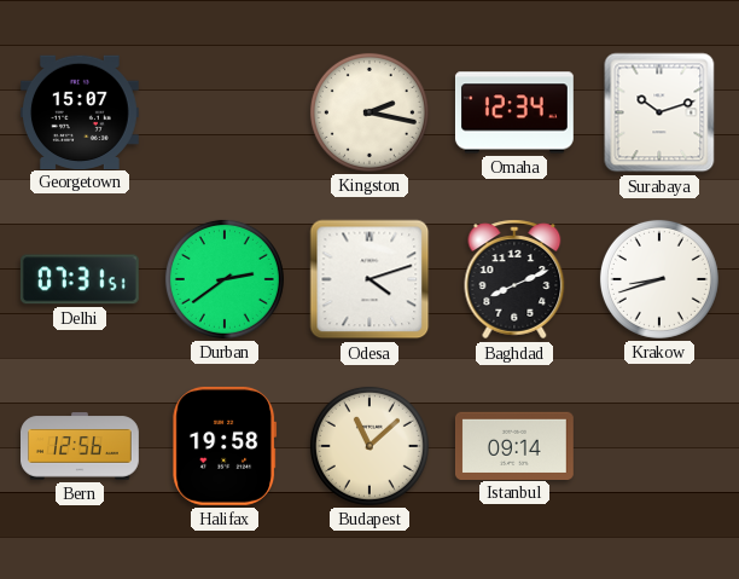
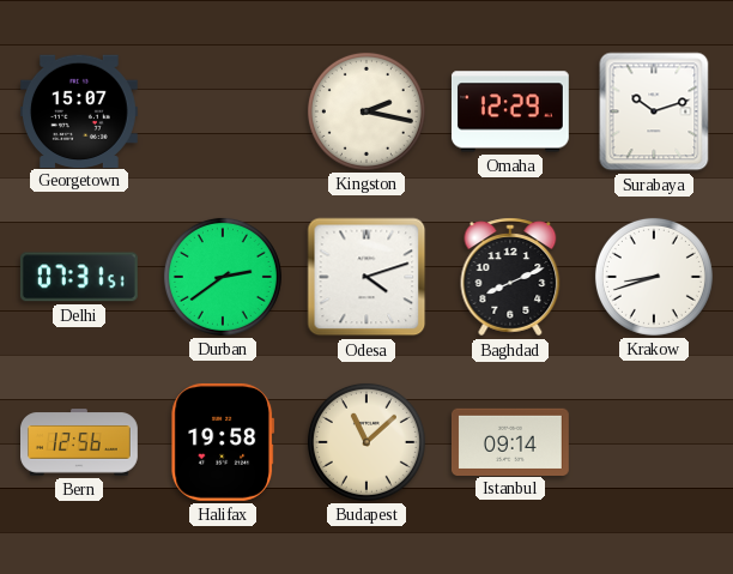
Omaha: 12:34 -> 12:29 (510, 111)
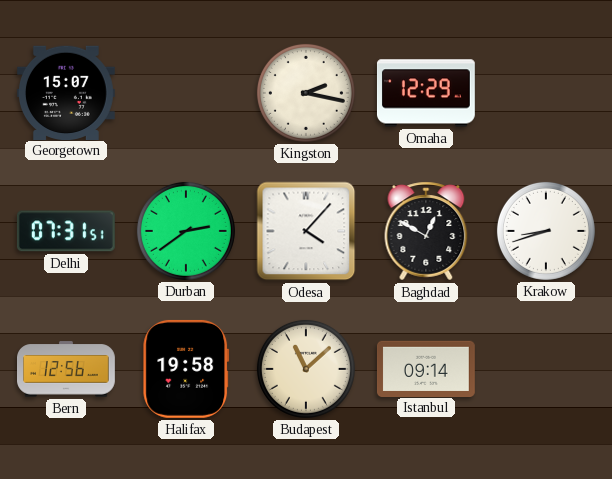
Surabaya: 10:12 -> none (654, 111)
Odesa: 4:12 -> 4:07 (306, 231)
Baghdad: 8:11 -> 12:50 (426, 231)
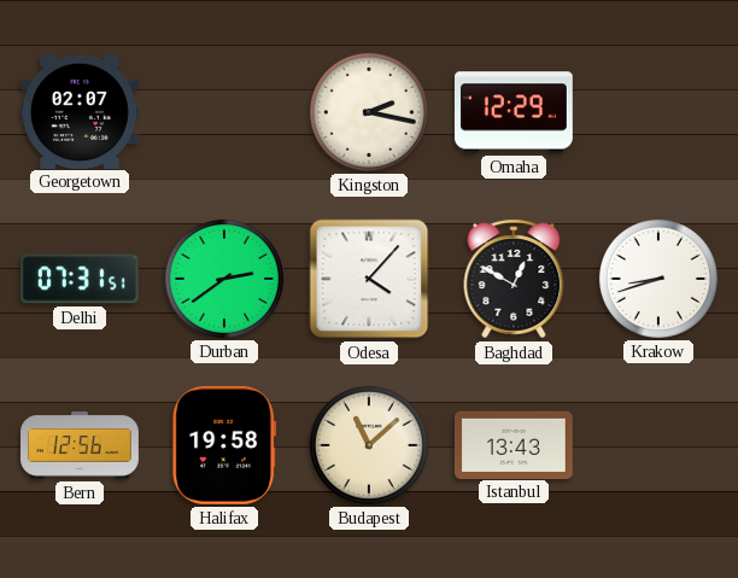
Georgetown: 15:07 -> 02:07 (80, 111)
Istanbul: 09:14 -> 13:43 (514, 444)
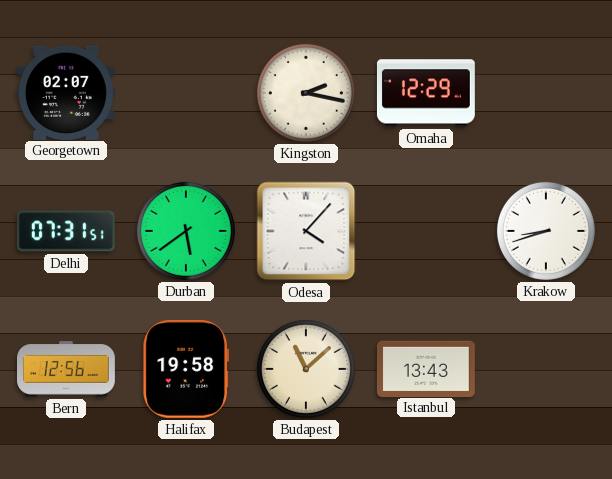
Durban: 2:39 -> 5:39 (186, 231)
Baghdad: 12:50 -> none (514, 279)
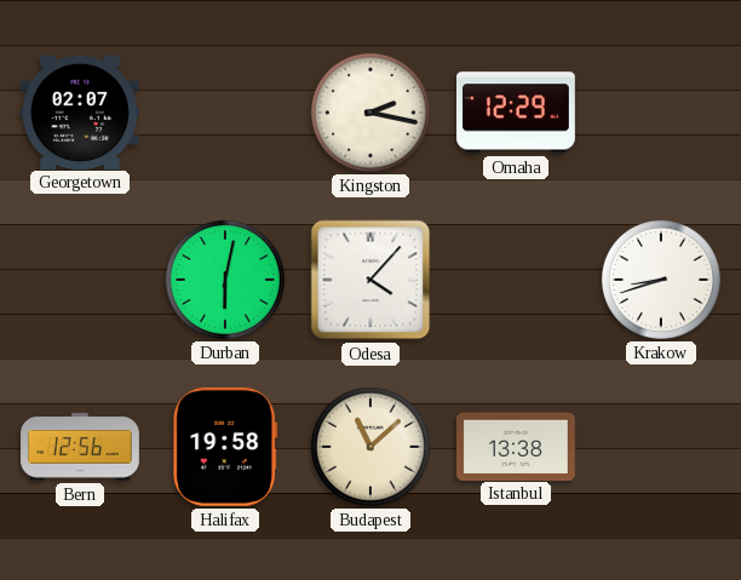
Delhi: 07:31 -> none (66, 231)
Durban: 5:39 -> 6:02 (225, 280)
Istanbul: 13:43 -> 13:38 (516, 446)
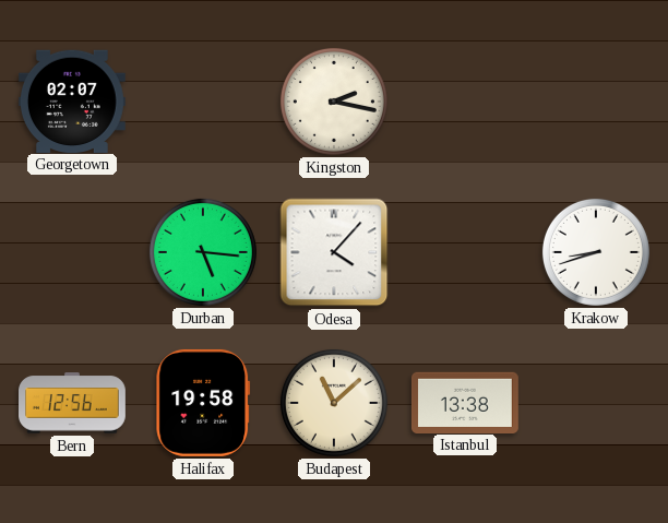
Omaha: 12:29 -> none (516, 113)
Durban: 6:02 -> 5:16 (203, 252)
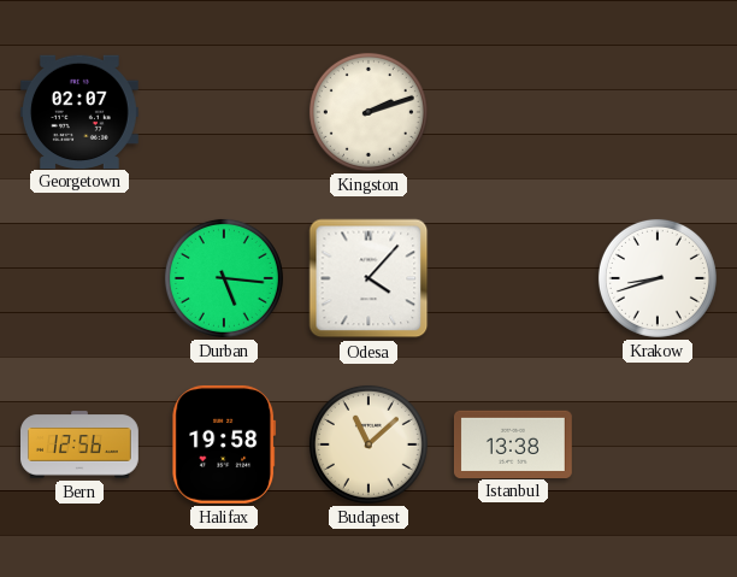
Kingston: 2:17 -> 2:12 (368, 112)
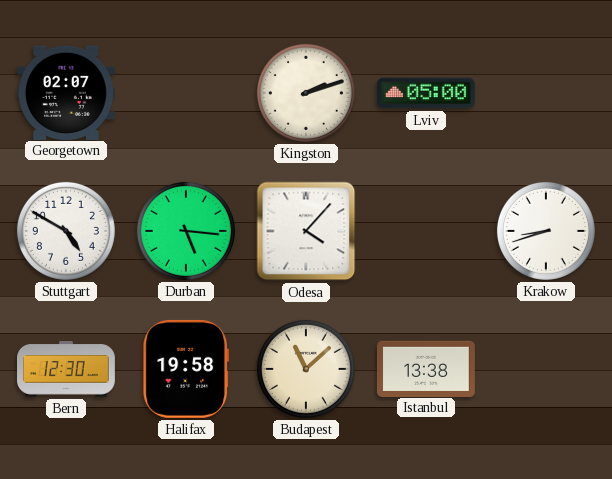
Lviv: none -> 05:00 (426, 93)
Stuttgart: none -> 4:50 (66, 231)
Bern: 12:56 -> 12:30 (67, 369)
